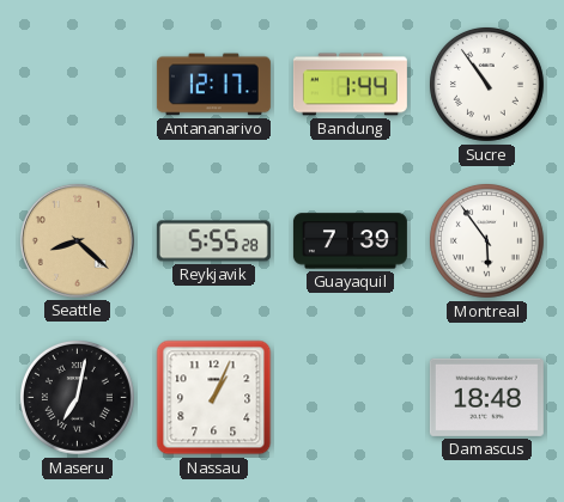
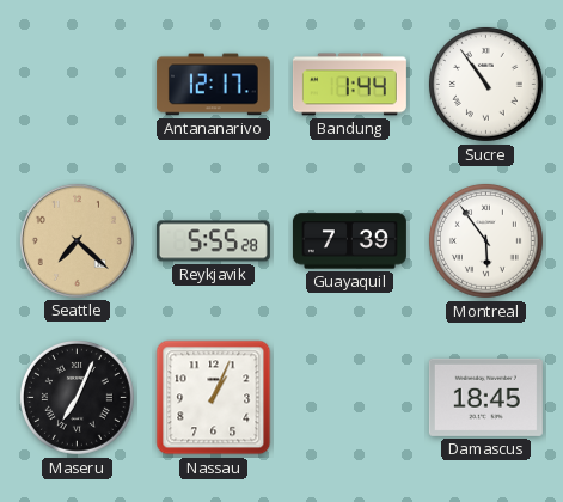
Seattle: 8:22 -> 7:22 (77, 240)
Maseru: 7:02 -> 7:04 (77, 397)
Damascus: 18:48 -> 18:45 (485, 397)
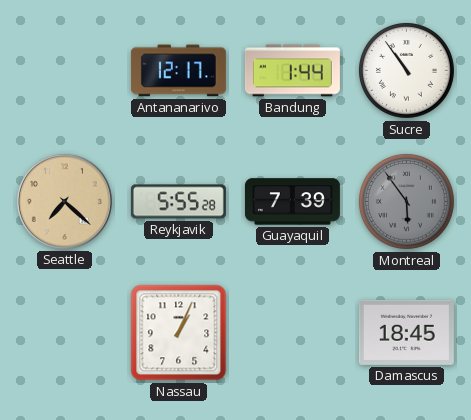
Montreal dial: white -> grey (406, 201)
Maseru: 7:04 -> none (77, 397)
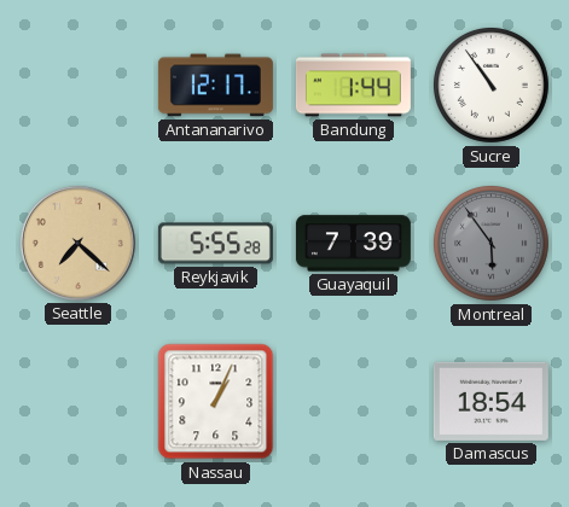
Damascus: 18:45 -> 18:54 (490, 401)
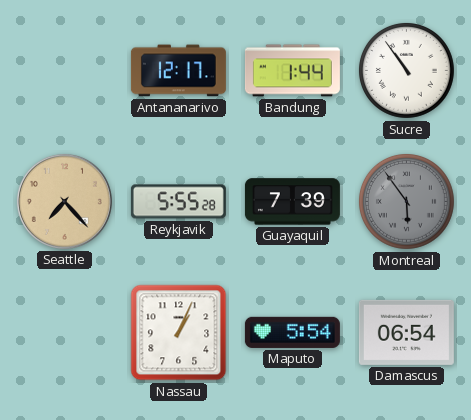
Seattle: 7:22 -> 7:23 (64, 201)
Maputo: none -> 5:54 (292, 332)
Damascus: 18:54 -> 06:54 (406, 332)
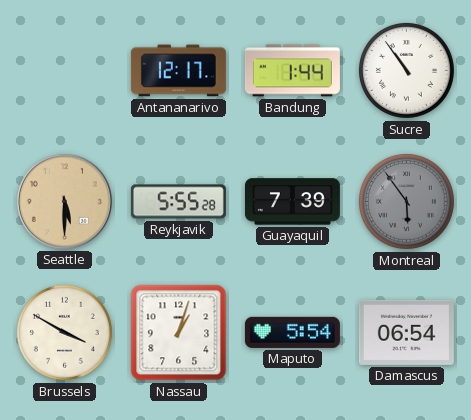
Seattle: 7:23 -> 5:30 (64, 201)
Brussels: none -> 3:50 (64, 332)
Nassau: 1:04 -> 1:03 (179, 333)
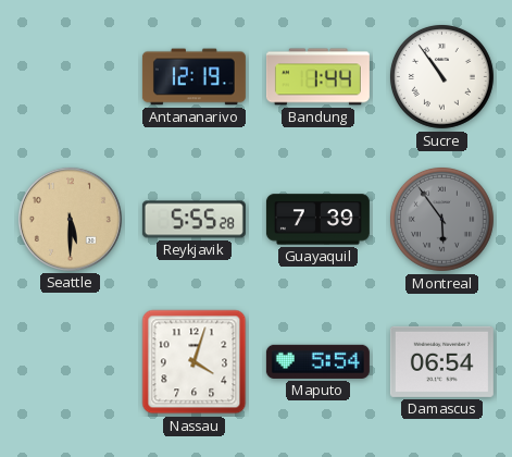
Antananarivo: 12:17 -> 12:19 (193, 77)
Brussels: 3:50 -> none (64, 332)
Nassau: 1:03 -> 4:03 (195, 362)
